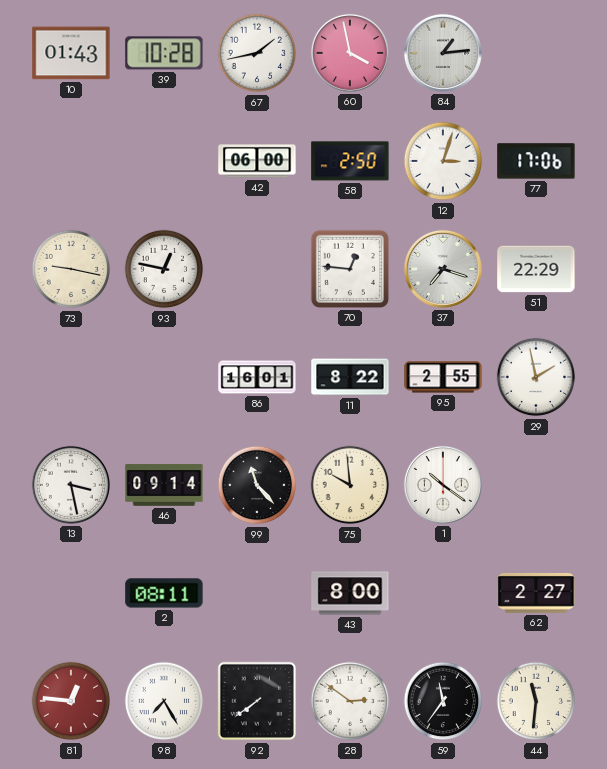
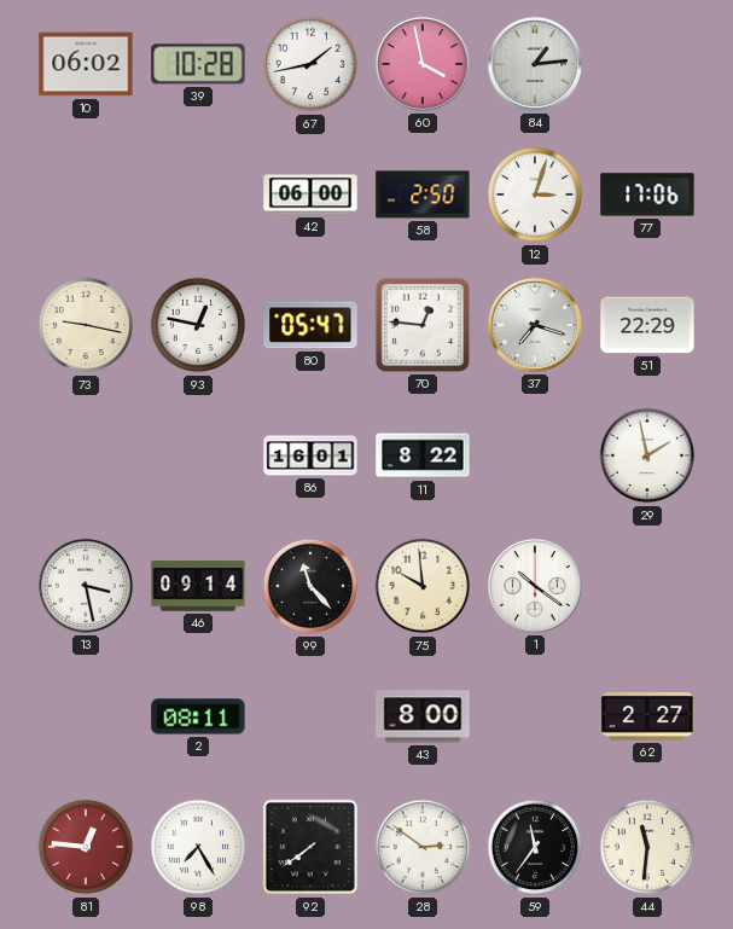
10: 01:43 -> 06:02 (86, 64)
80: none -> 05:47 (310, 325)
95: 2:55 -> none (443, 377)
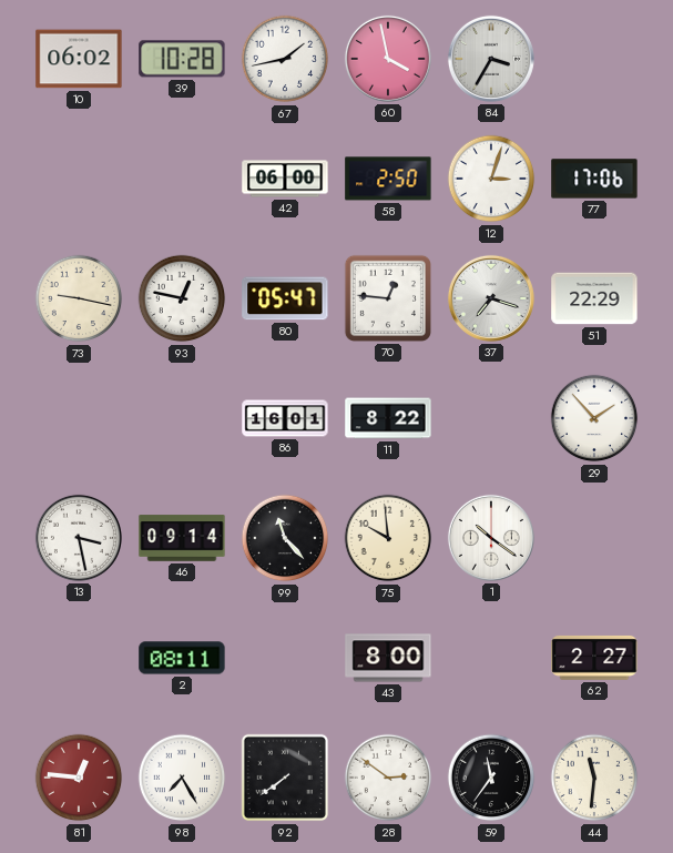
84: 1:14 -> 3:35 (491, 59)
29: 1:58 -> 1:53 (594, 418)
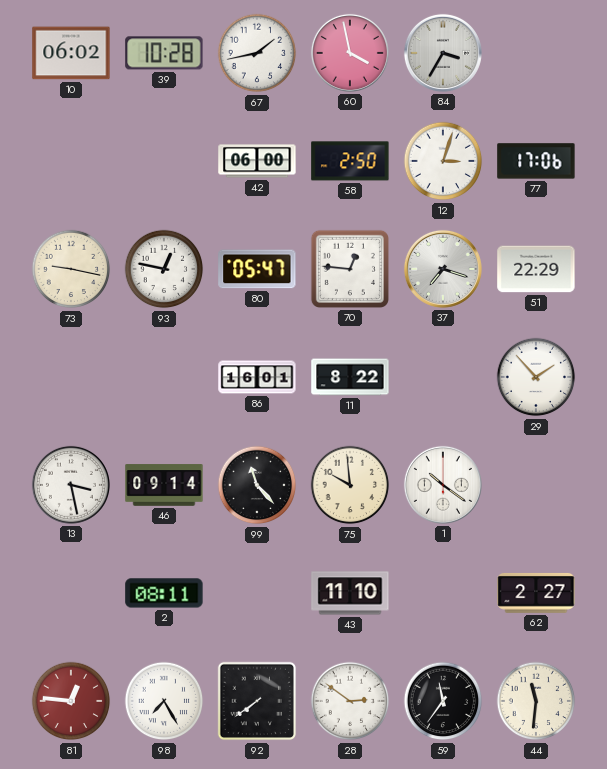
43: 8:00 -> 11:10 (350, 593)
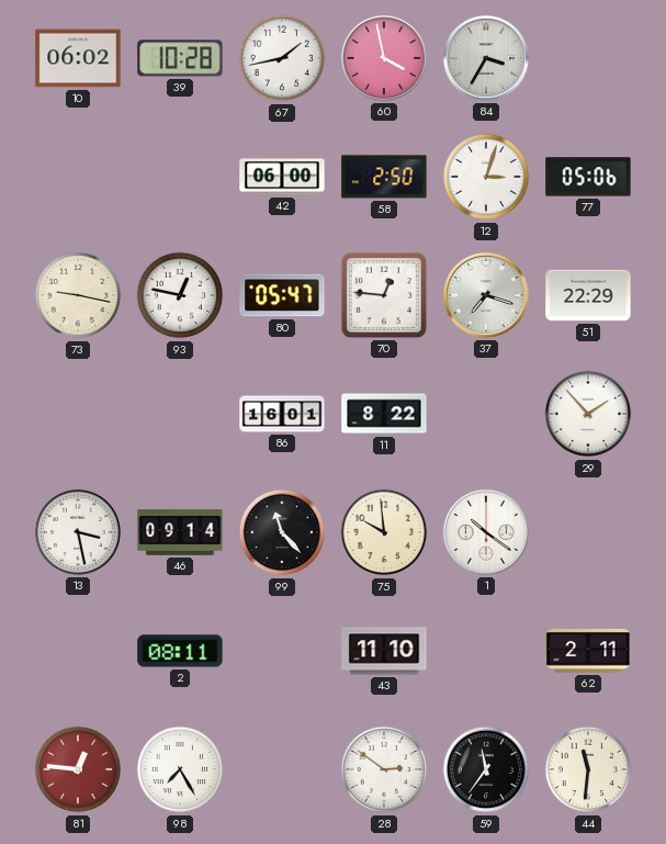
77: 17:06 -> 05:06 (588, 177)
62: 2:27 -> 2:11 (588, 651)
92: 7:39 -> none (257, 701)
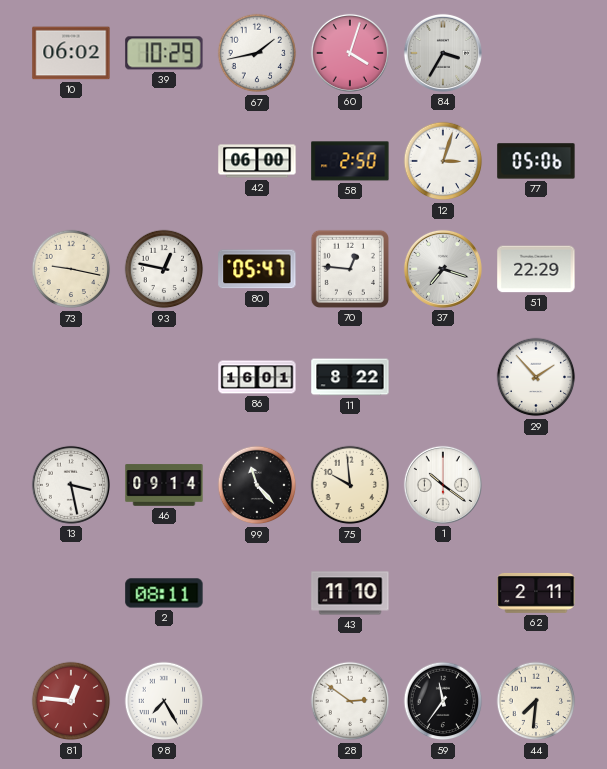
39: 10:28 -> 10:29 (164, 53)
60: 3:58 -> 4:03 (350, 53)
44: 11:31 -> 7:31 (536, 701)
